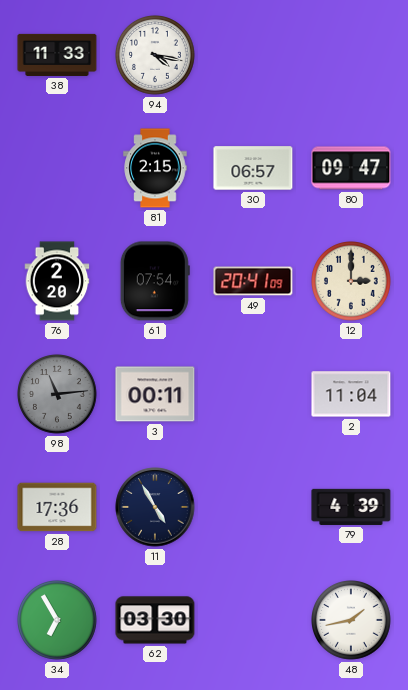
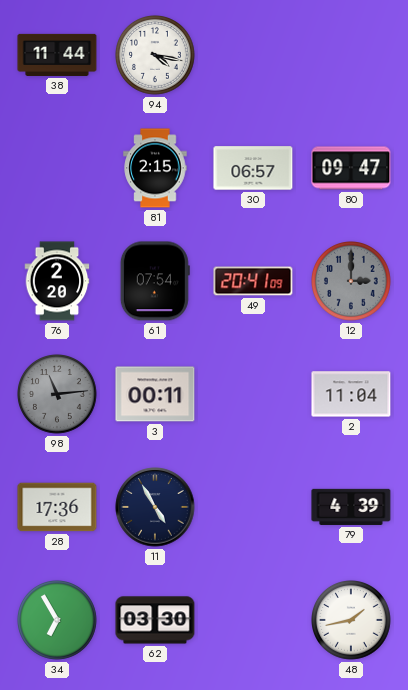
38: 11:33 -> 11:44 (57, 55)
12 dial: cream -> grey (352, 282)
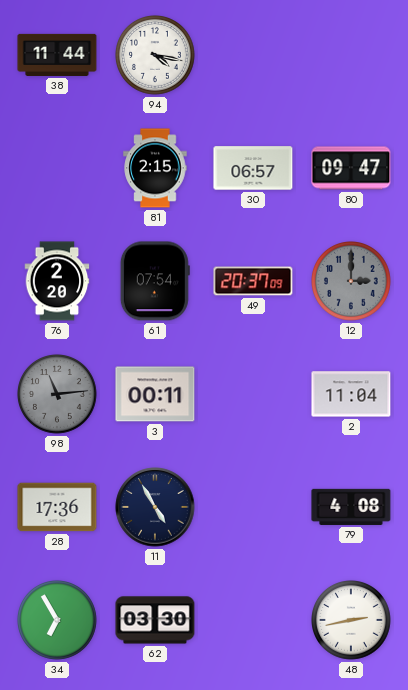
49: 20:41 -> 20:37 (253, 281)
79: 4:39 -> 4:08 (351, 507)
48: 1:43 -> 2:43 (352, 621)
